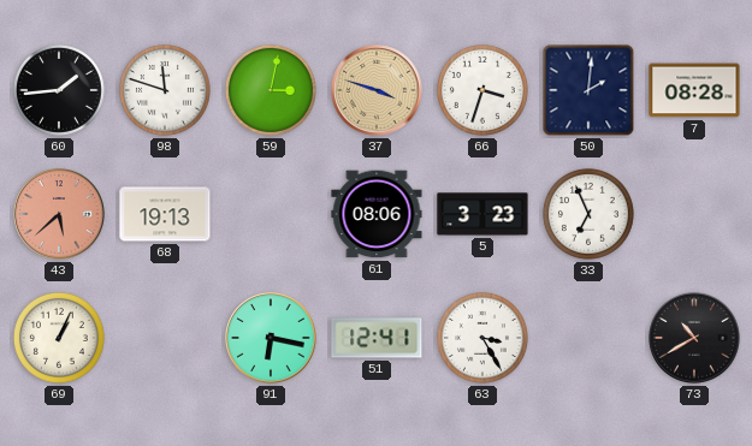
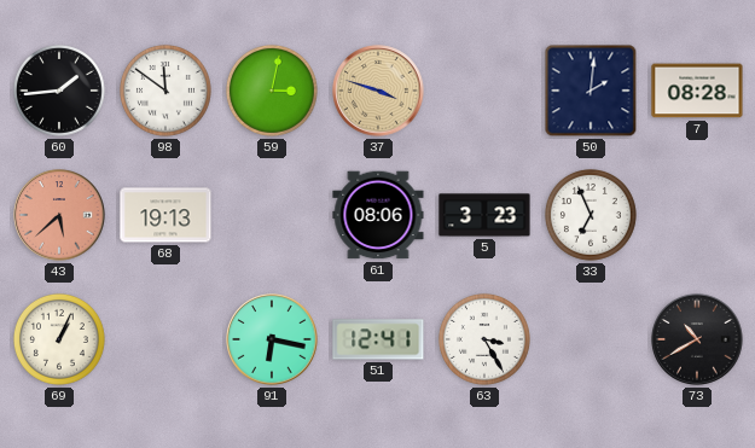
98: 11:48 -> 11:51 (165, 91)
66: 3:33 -> none (482, 90)
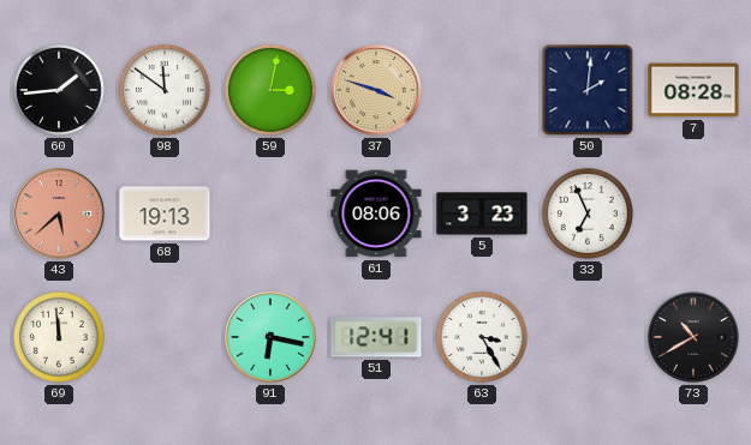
69: 1:04 -> 11:59 (59, 337)
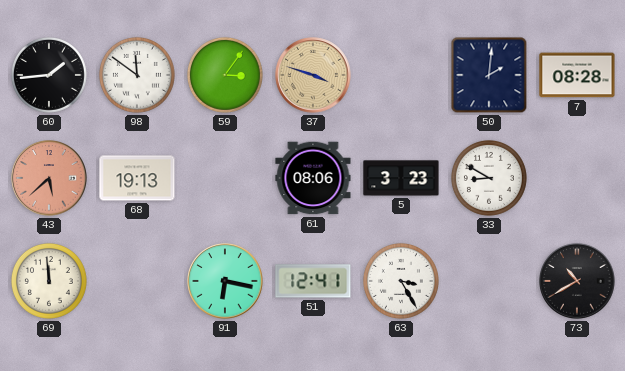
59: 3:02 -> 3:06 (225, 75)
33: 6:56 -> 8:50 (489, 178)
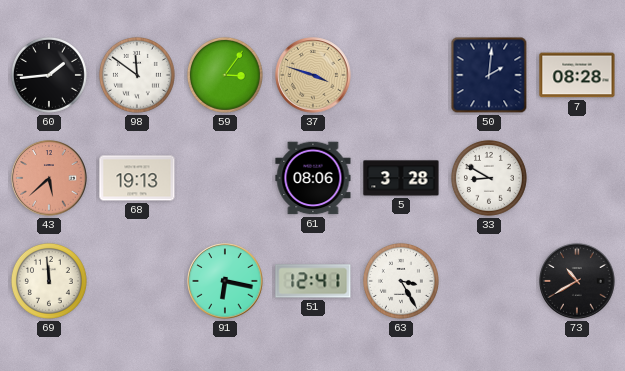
5: 3:23 -> 3:28 (401, 178)
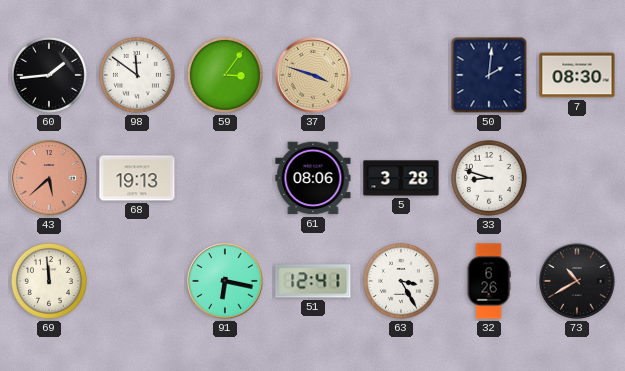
7: 08:28 -> 08:30 (577, 75)
33: 8:50 -> 8:48 (489, 178)
32: none -> 6:26 (489, 281)
